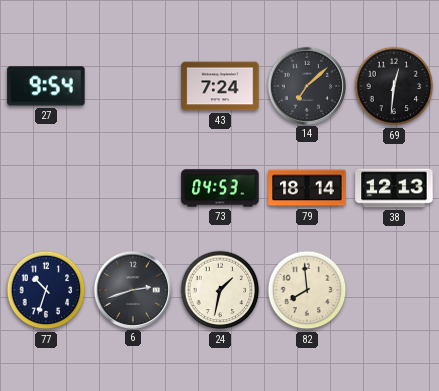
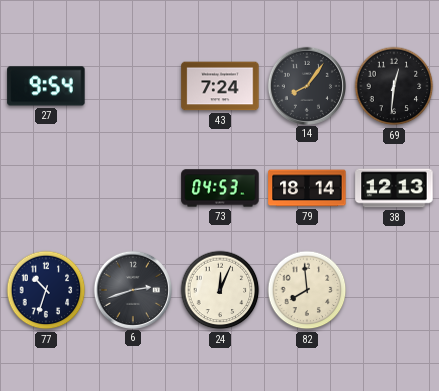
14: 7:08 -> 8:06 (306, 85)
24: 1:32 -> 12:04 (220, 290)
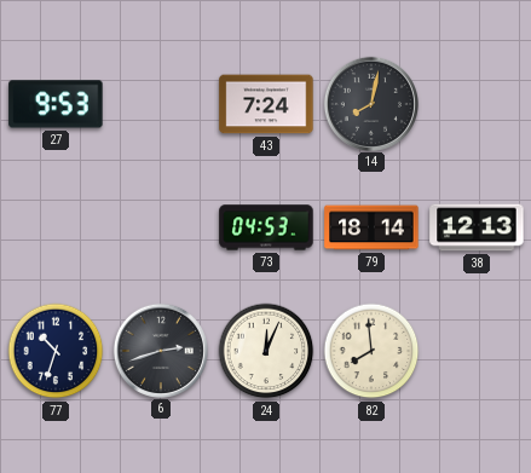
27: 9:54 -> 9:53 (56, 104)
14: 8:06 -> 8:02 (370, 103)
69: 12:31 -> none (394, 86)
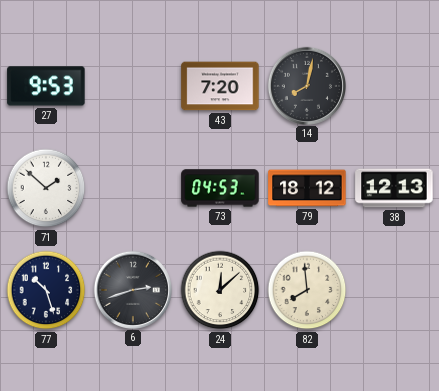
43: 7:24 -> 7:20 (220, 86)
71: none -> 1:52 (46, 188)
79: 18:14 -> 18:12 (307, 188)
77: 10:33 -> 10:27 (46, 290)
24: 12:04 -> 12:08 (220, 290)
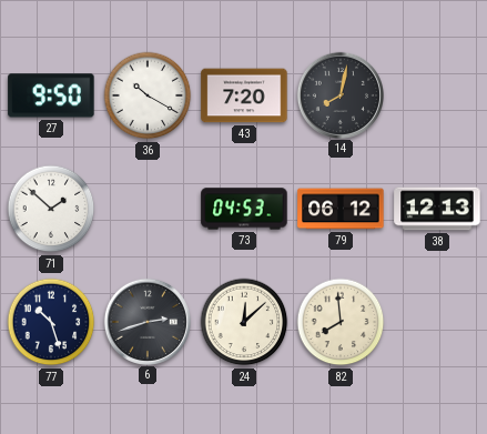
27: 9:53 -> 9:50 (51, 95)
36: none -> 10:20 (148, 95)
79: 18:12 -> 06:12 (341, 209)
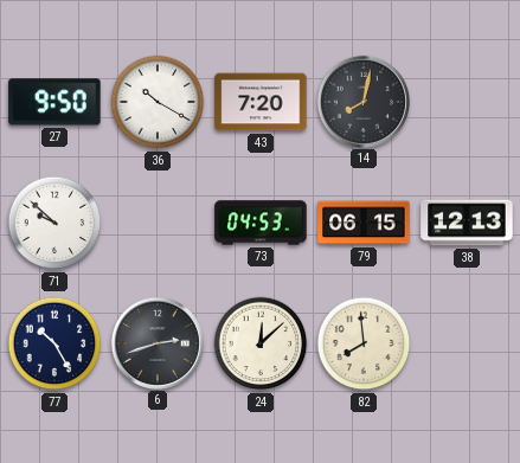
71: 1:52 -> 9:52 (54, 223)
79: 06:12 -> 06:15 (364, 223)
77: 10:27 -> 10:25 (54, 343)
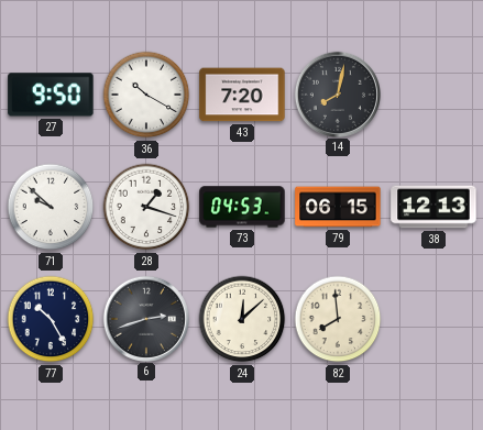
28: none -> 1:18 (146, 207)
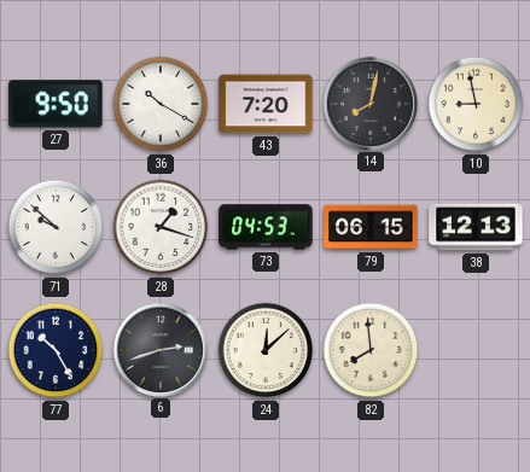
10: none -> 8:58 (476, 104)
